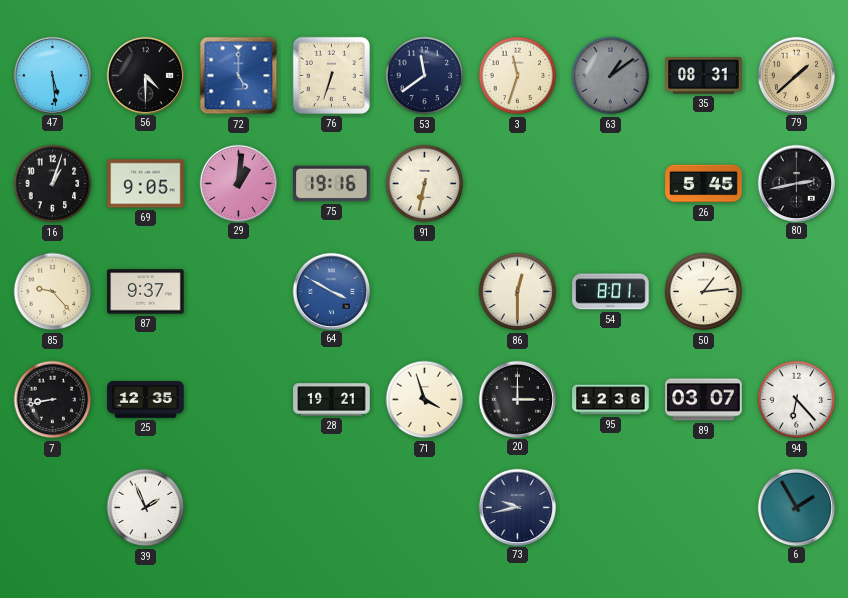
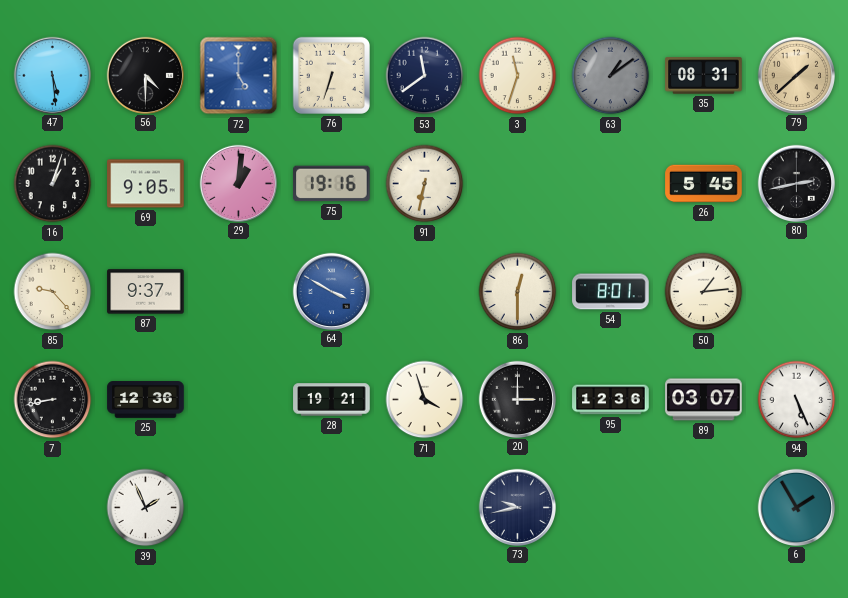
25: 12:35 -> 12:36 (146, 400)
94: 6:23 -> 5:26 (797, 400)
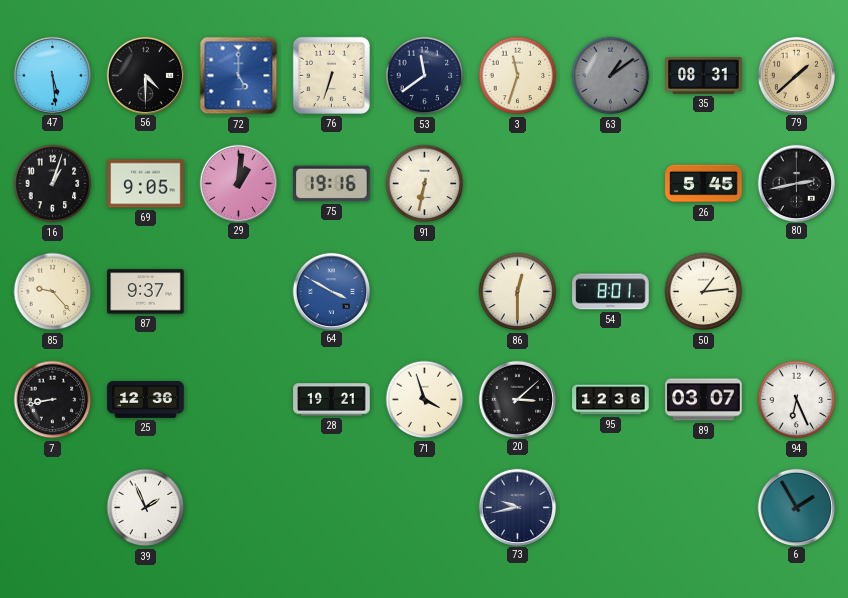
20: 3:00 -> 3:08 (517, 399)
94: 5:26 -> 6:26 (797, 400)
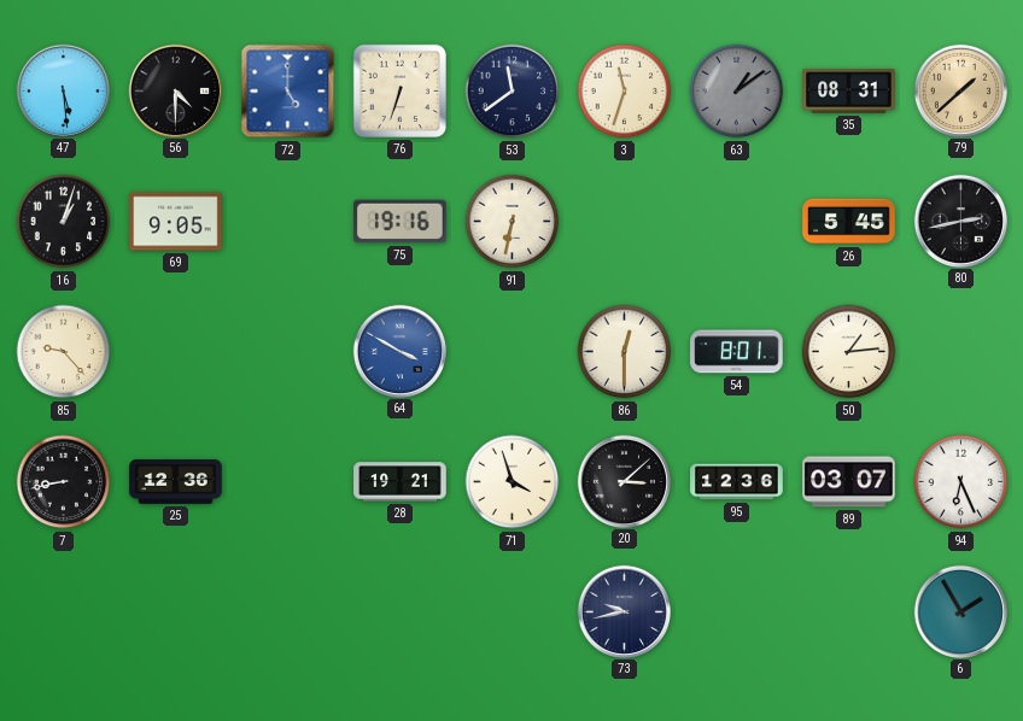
29: 1:01 -> none (238, 183)
87: 9:37 -> none (146, 292)
39: 1:56 -> none (146, 508)
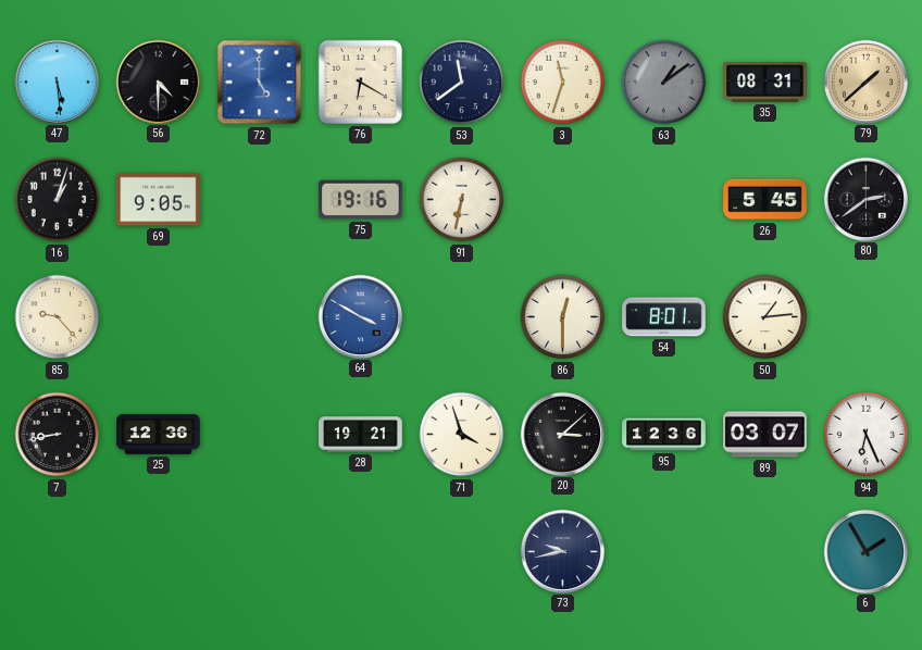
76: 6:33 -> 6:20 (360, 82)
80: 2:43 -> 2:39 (865, 199)
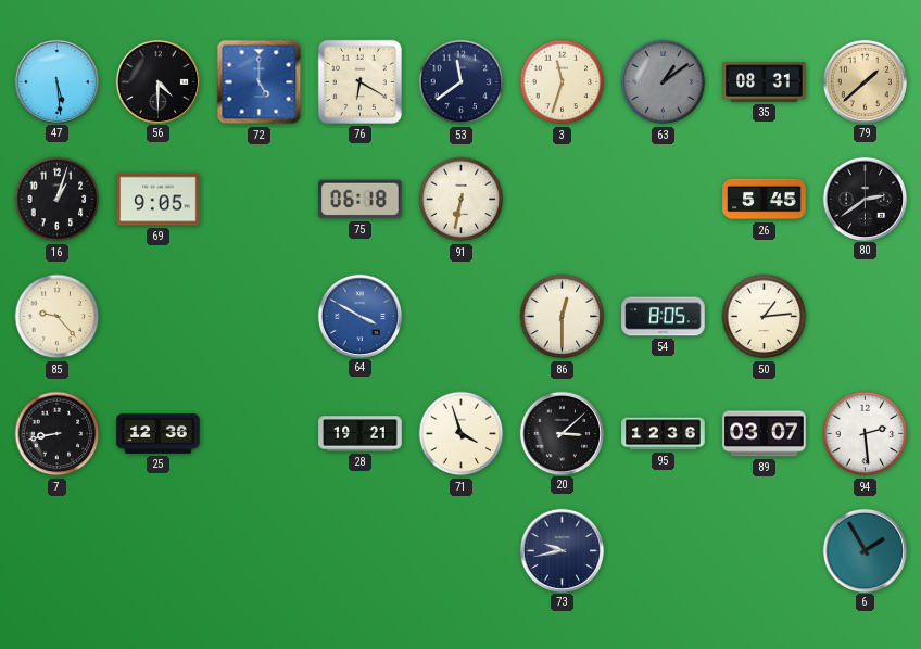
75: 19:16 -> 06:18 (361, 200)
54: 8:01 -> 8:05 (664, 317)
94: 6:26 -> 2:29 (866, 434)
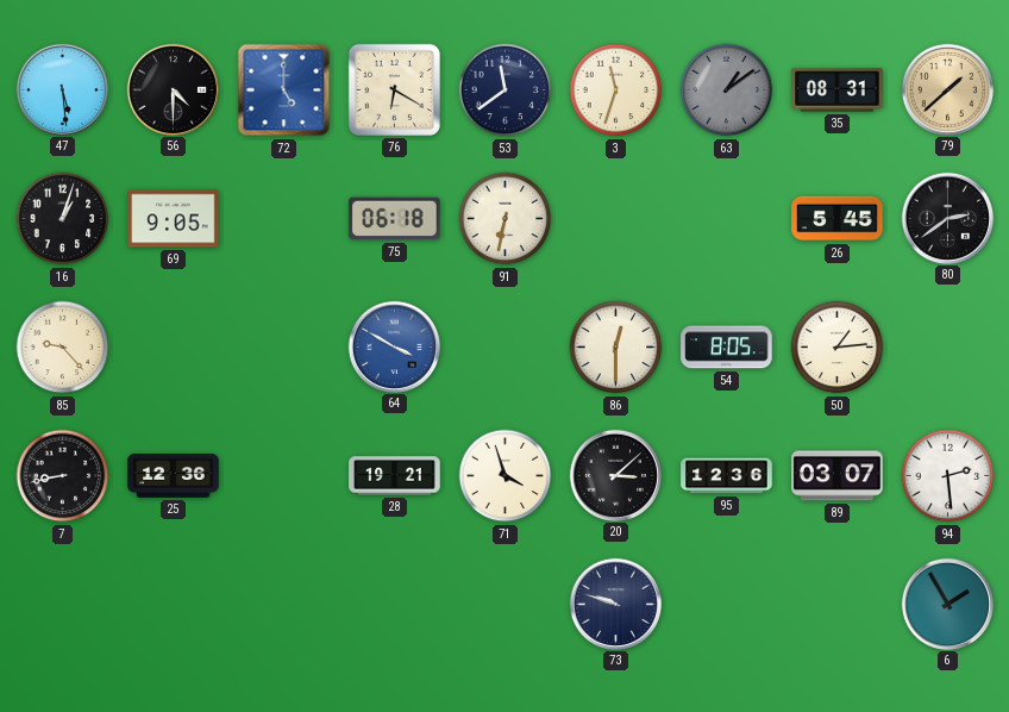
73: 9:43 -> 9:48 (615, 604)
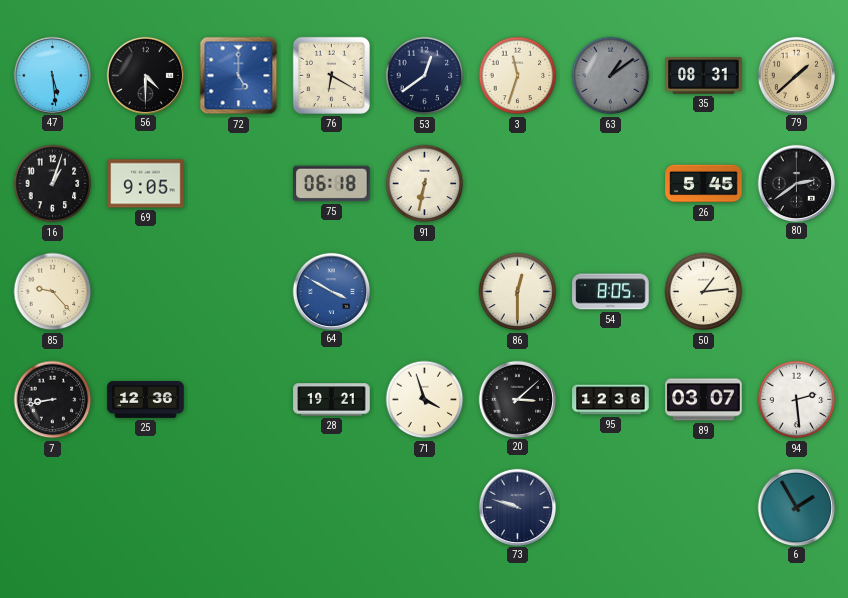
53: 11:39 -> 12:39 (425, 76)
